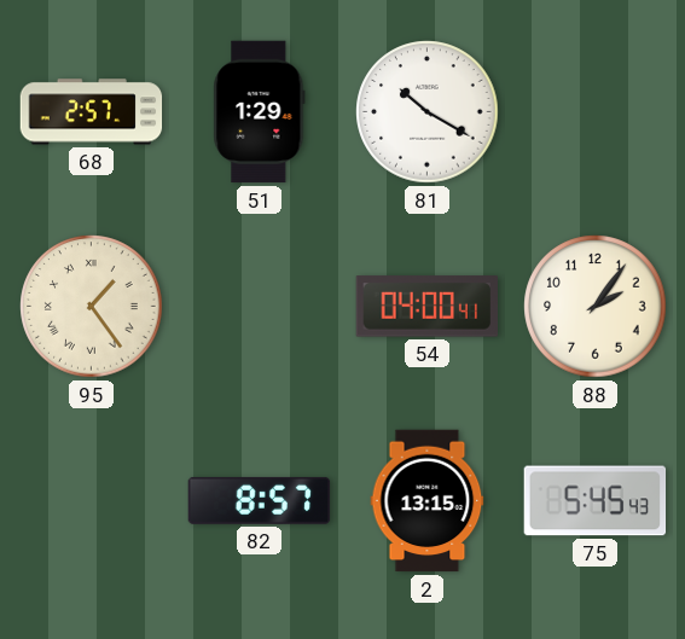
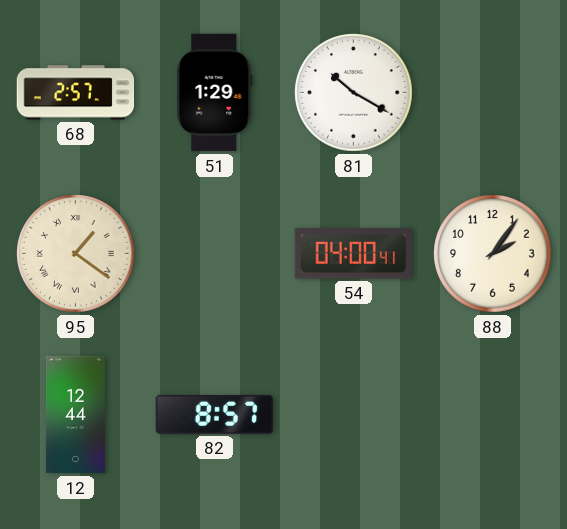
95: 1:24 -> 1:21 (76, 254)
12: none -> 12:44 (75, 415)
2: 13:15 -> none (428, 501)
75: 5:45 -> none (596, 501)
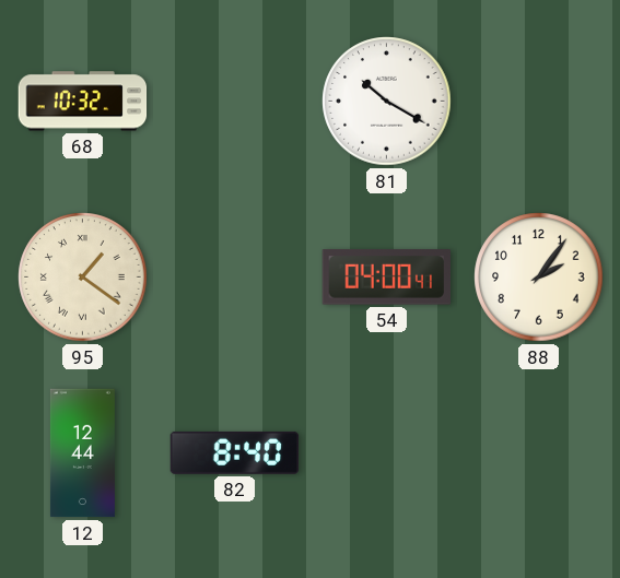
68: 2:57 -> 10:32 (83, 102)
51: 1:29 -> none (215, 93)
82: 8:57 -> 8:40 (235, 452)
